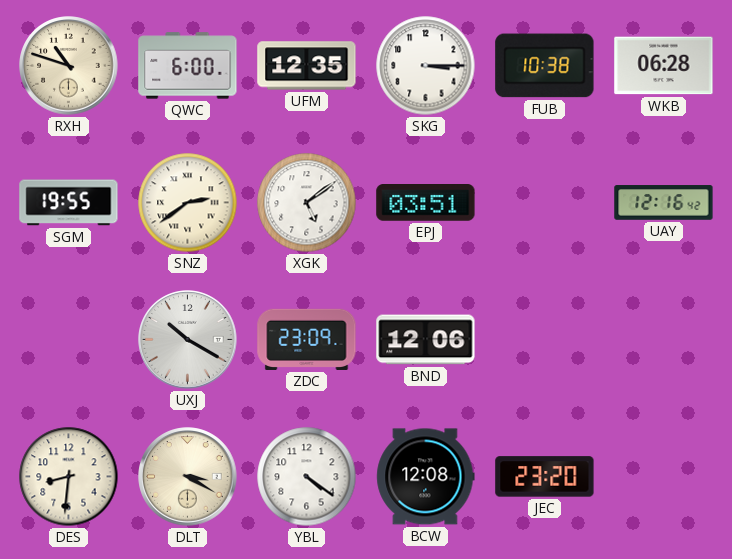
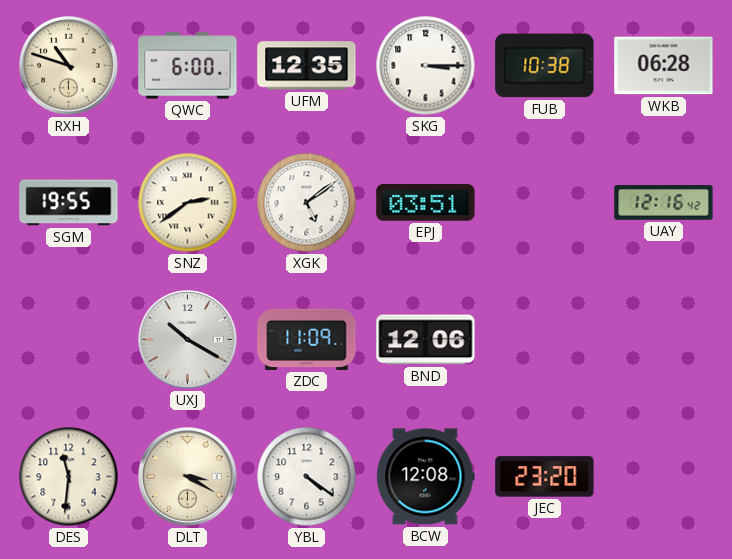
ZDC: 23:09 -> 11:09 (307, 339)
DES: 8:31 -> 11:31 (69, 477)
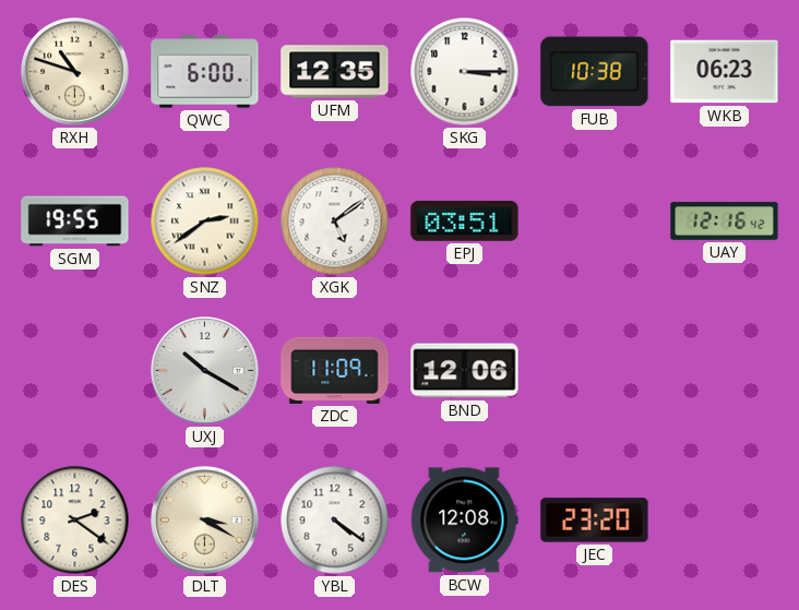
WKB: 06:28 -> 06:23 (725, 72)
DES: 11:31 -> 2:21 (75, 521)
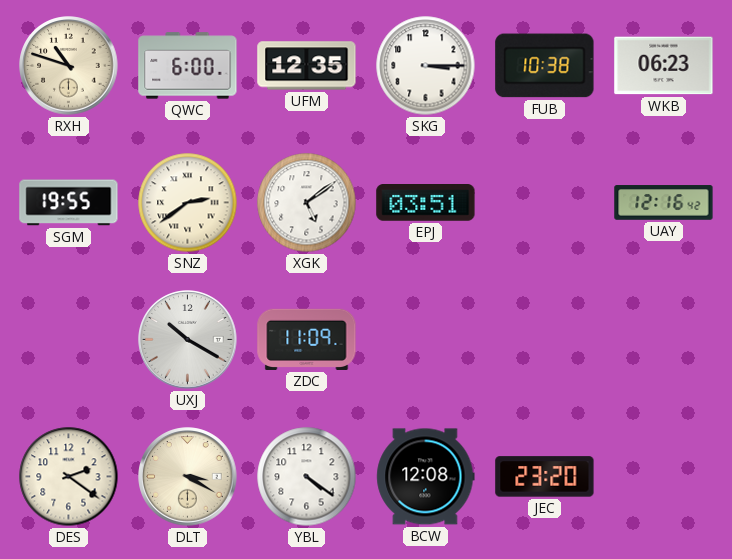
BND: 12:06 -> none (465, 371)
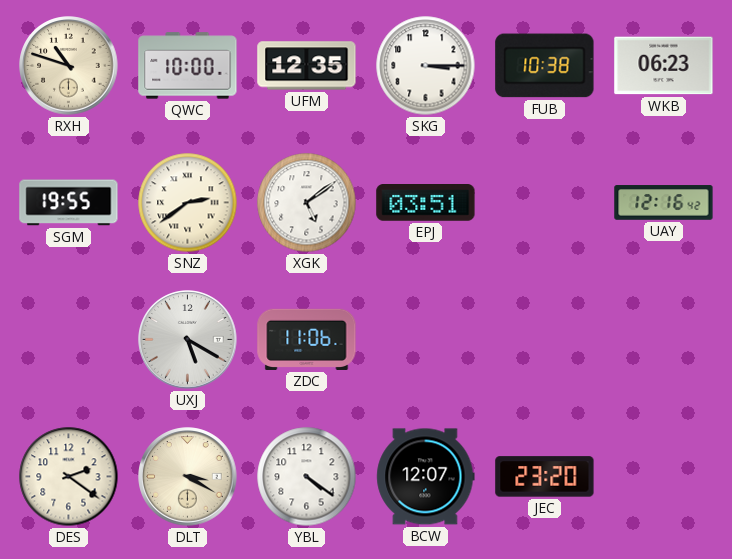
QWC: 6:00 -> 10:00 (188, 66)
UXJ: 10:20 -> 5:20 (188, 340)
ZDC: 11:09 -> 11:06 (307, 339)
BCW: 12:08 -> 12:07 (426, 477)
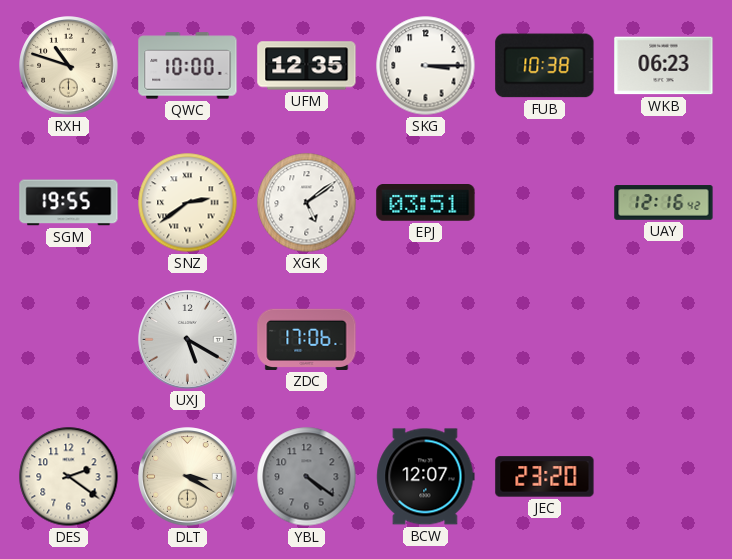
ZDC: 11:06 -> 17:06 (307, 339)
YBL dial: white -> grey (307, 477)
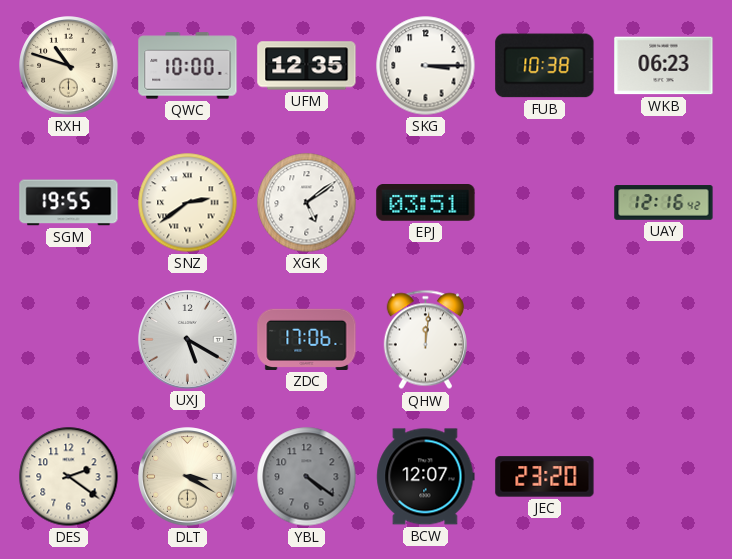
QHW: none -> 12:01 (425, 340)
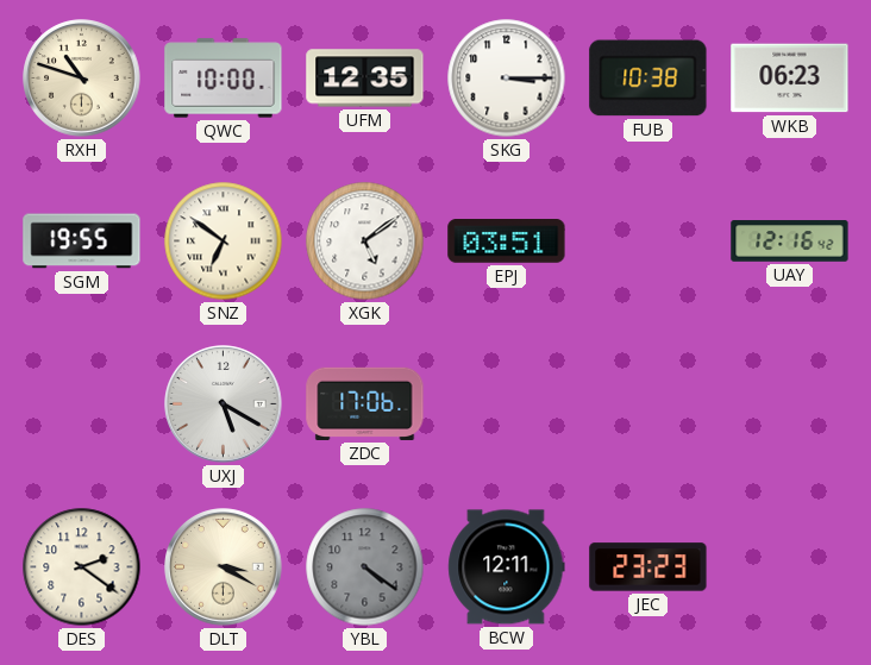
SNZ: 2:39 -> 6:51 (224, 241)
QHW: 12:01 -> none (425, 340)
BCW: 12:07 -> 12:11 (507, 567)
JEC: 23:20 -> 23:23 (648, 567)
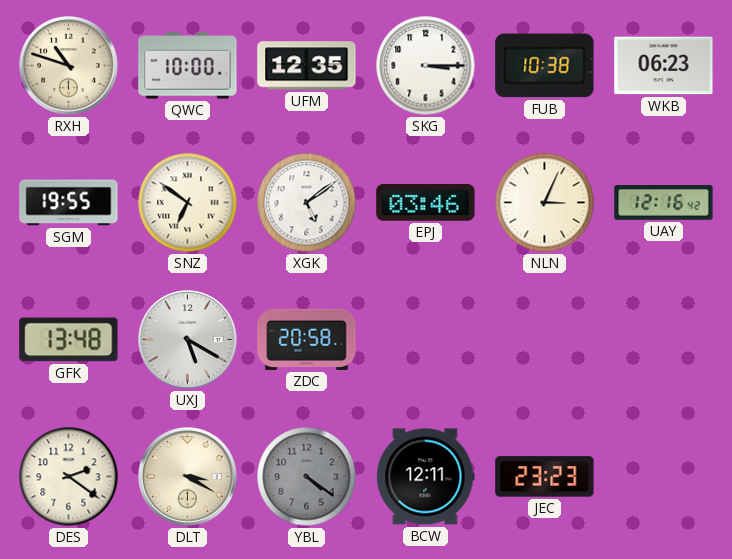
EPJ: 03:51 -> 03:46 (426, 203)
NLN: none -> 3:04 (545, 203)
GFK: none -> 13:48 (69, 340)
ZDC: 17:06 -> 20:58 (307, 339)
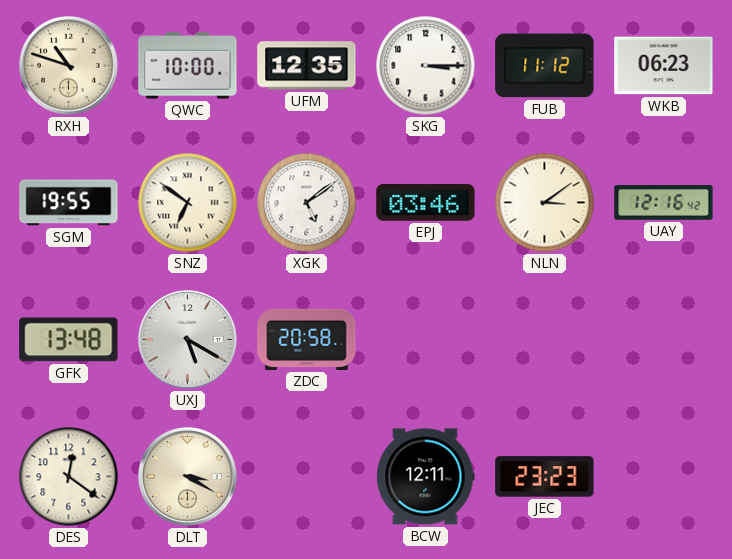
FUB: 10:38 -> 11:12 (545, 66)
NLN: 3:04 -> 3:09 (545, 203)
DES: 2:21 -> 12:21 (69, 477)
YBL: 4:21 -> none (307, 477)
